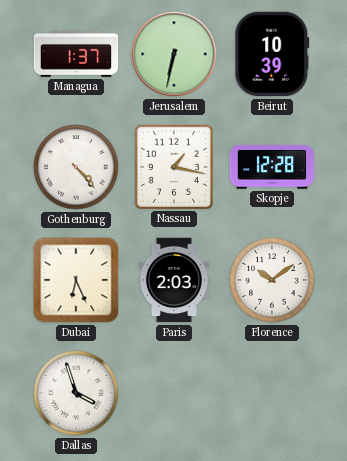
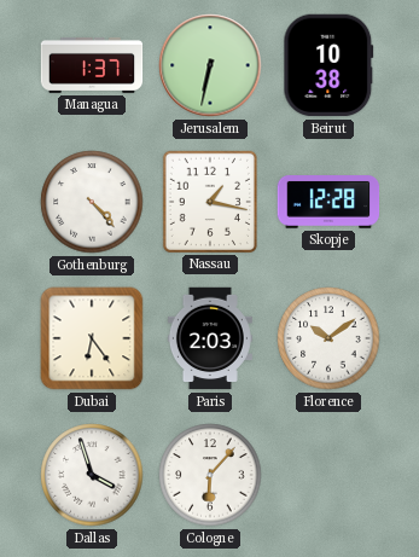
Beirut: 10:39 -> 10:38 (328, 65)
Dubai: 6:26 -> 6:24 (92, 338)
Cologne: none -> 6:07 (210, 475)
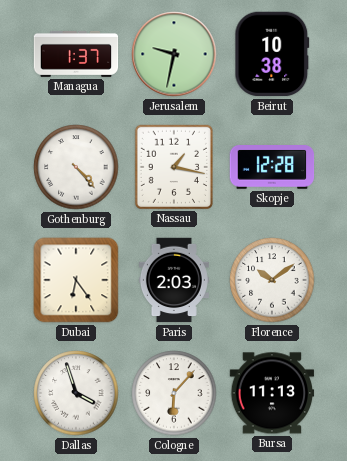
Jerusalem: 6:32 -> 9:32 (174, 54)
Bursa: none -> 11:13 (272, 393)
